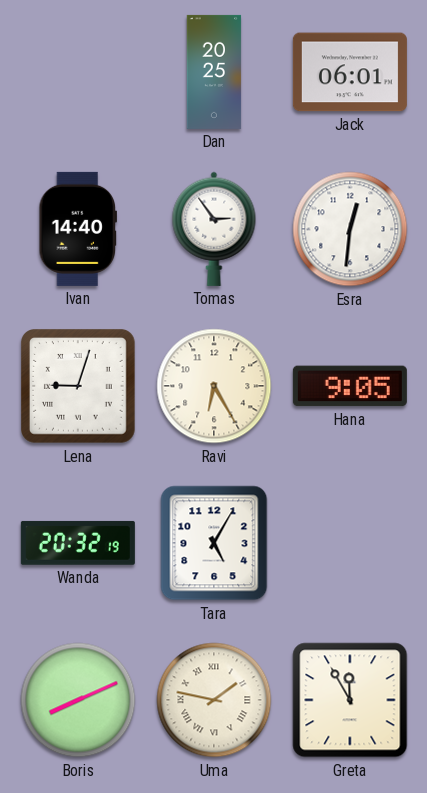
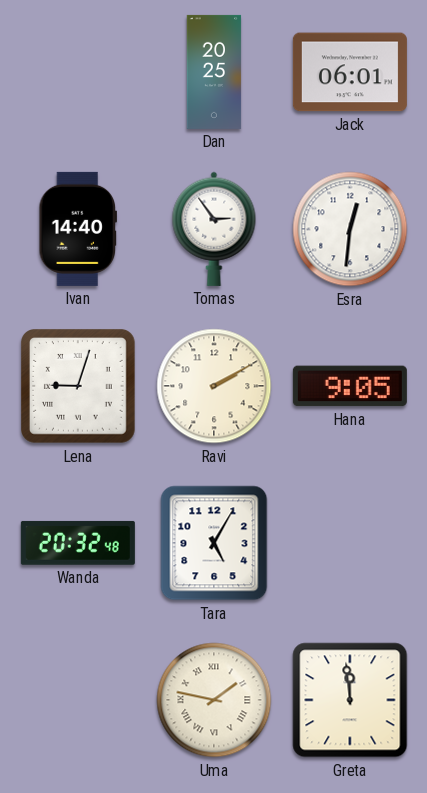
Ravi: 6:25 -> 2:10 (214, 386)
Wanda: 20:32:19 -> 20:32:48 (78, 543)
Boris: 8:11 -> none (78, 700)
Greta: 11:55 -> 11:59 (350, 700)
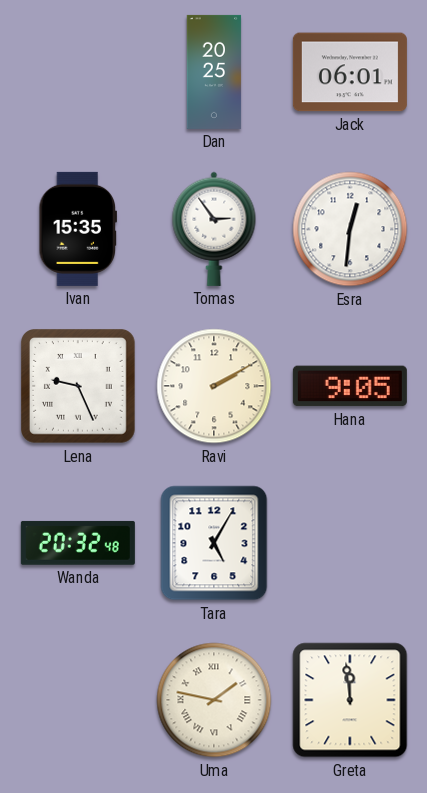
Ivan: 14:40 -> 15:35 (78, 229)
Lena: 9:03 -> 9:26 (79, 387)
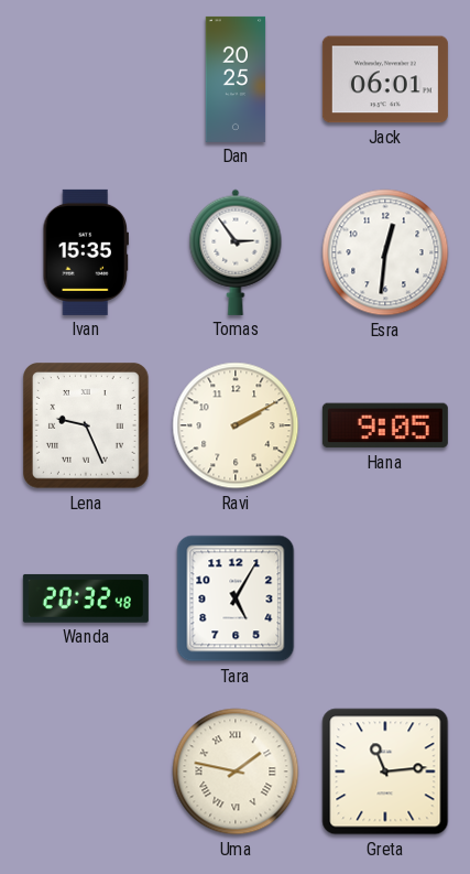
Greta: 11:59 -> 11:14 (385, 772)
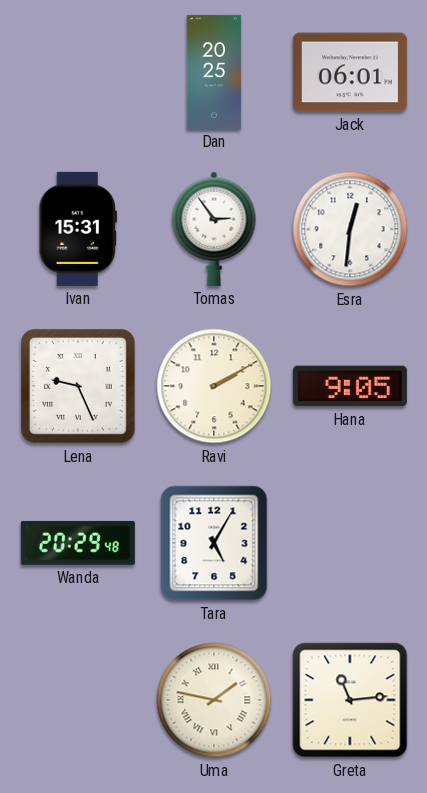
Ivan: 15:35 -> 15:31 (78, 229)
Wanda: 20:32 -> 20:29 (78, 543)
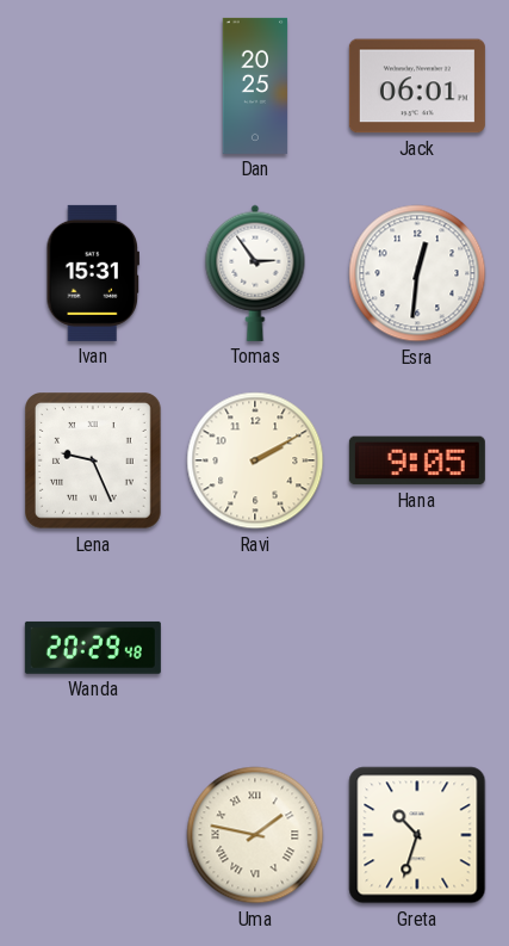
Tara: 5:05 -> none (214, 543)
Greta: 11:14 -> 10:33 (417, 835)
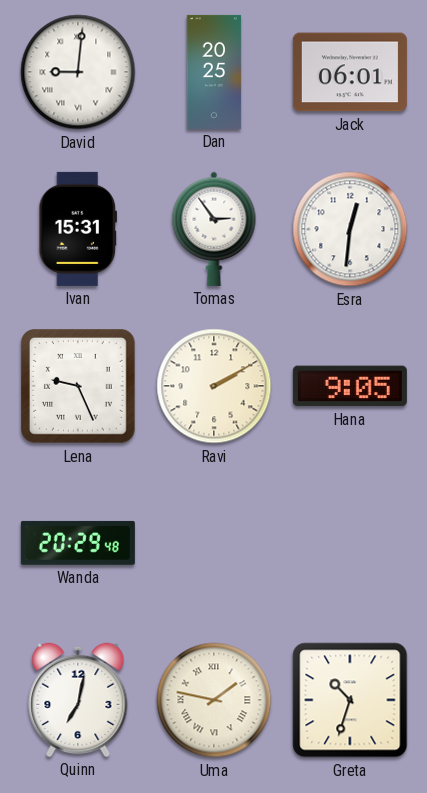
David: none -> 9:01 (78, 72)
Quinn: none -> 7:02 (78, 700)
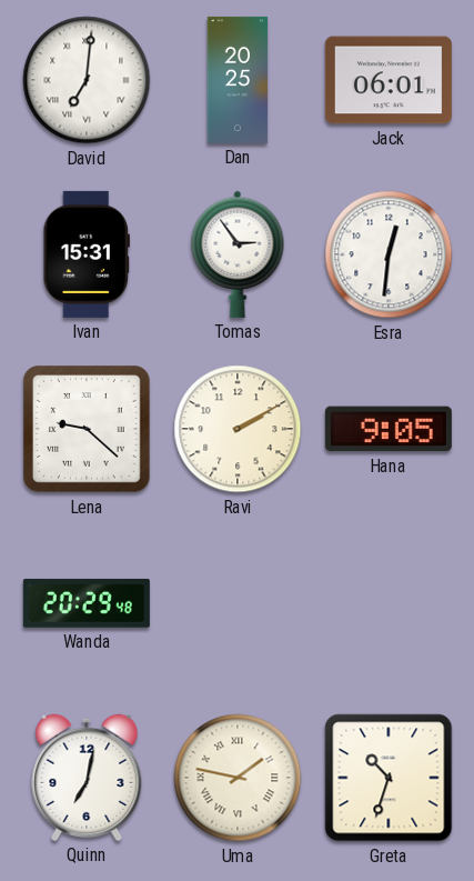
David: 9:01 -> 7:01 (87, 80)
Lena: 9:26 -> 9:22 (88, 430)
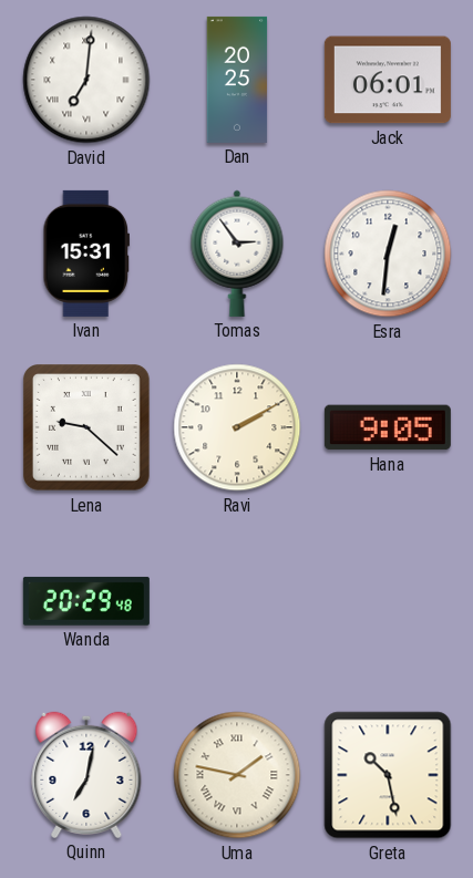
Greta: 10:33 -> 10:28 (388, 775)
